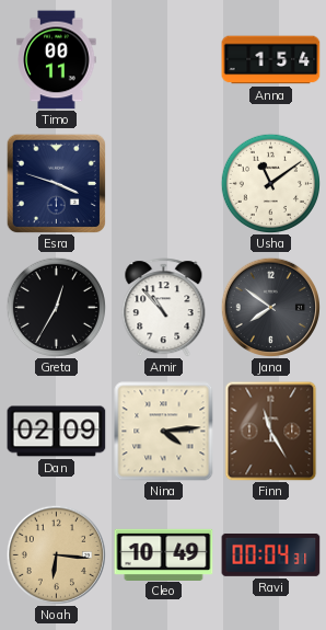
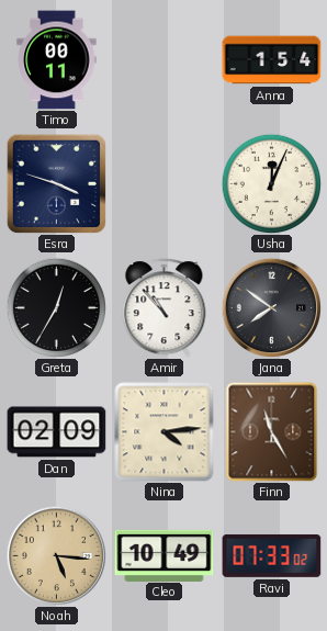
Usha: 11:09 -> 12:04 (271, 183)
Noah: 6:16 -> 5:16 (56, 555)
Ravi: 00:04 -> 07:33 (272, 555)
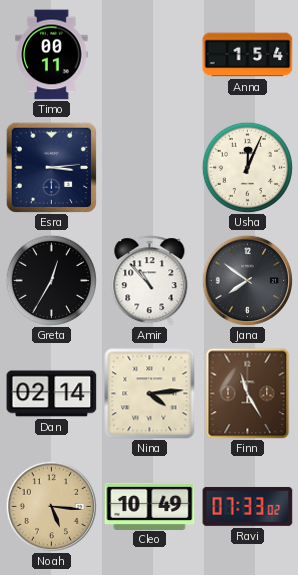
Esra: 3:48 -> 3:14 (51, 167)
Dan: 02:09 -> 02:14 (52, 394)
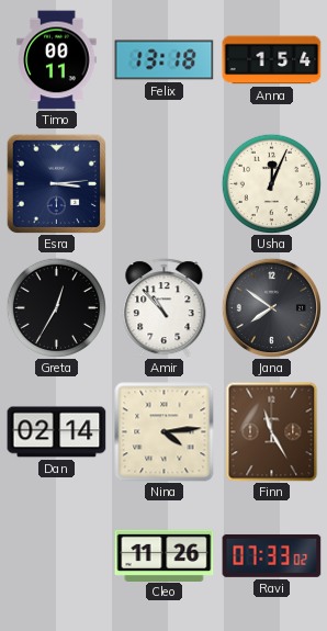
Felix: none -> 13:18 (165, 60)
Noah: 5:16 -> none (51, 506)
Cleo: 10:49 -> 11:26 (165, 555)
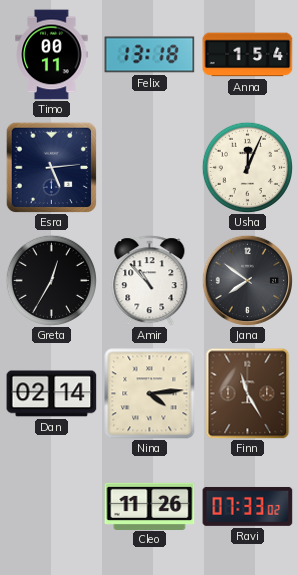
Esra: 3:14 -> 5:14 (51, 167)
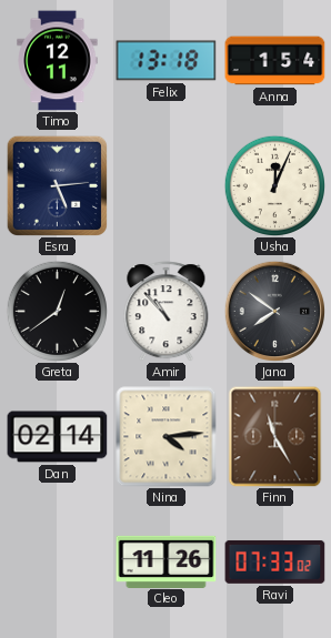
Timo: 00:11 -> 12:11 (58, 61)
Greta: 12:35 -> 12:39 (57, 311)
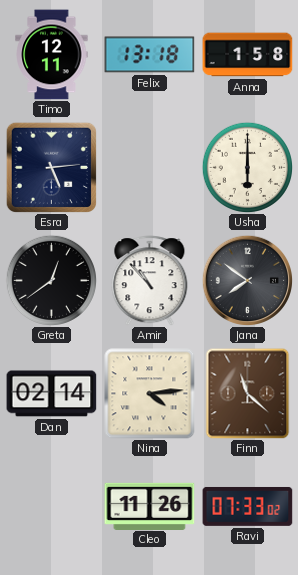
Anna: 1:54 -> 1:58 (248, 55)
Usha: 12:04 -> 6:00 (247, 167)
Finn: 11:25 -> 11:22 (248, 394)
